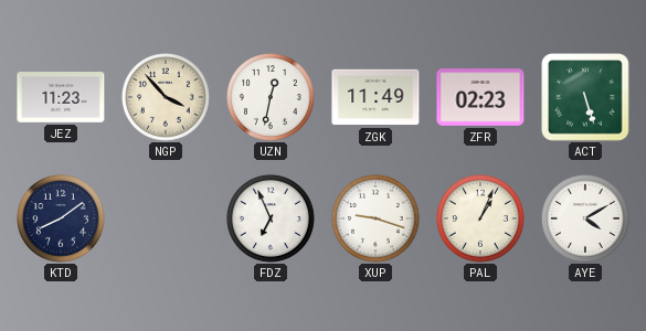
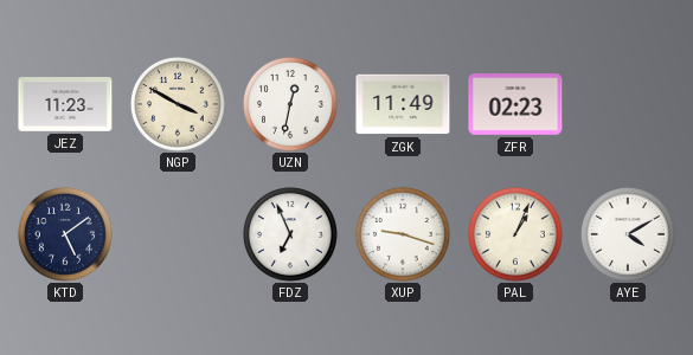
NGP: 3:53 -> 3:50 (178, 104)
ACT: 5:27 -> none (585, 97)
KTD: 8:09 -> 5:09 (65, 234)
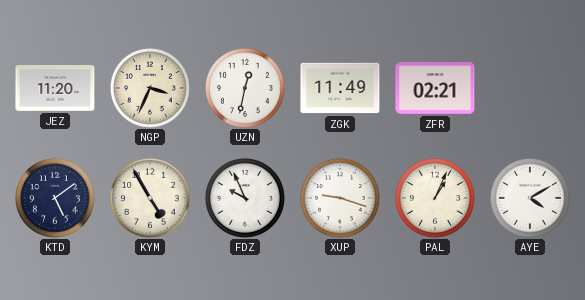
JEZ: 11:23 -> 11:20 (55, 89)
NGP: 3:50 -> 3:34 (150, 88)
ZFR: 02:23 -> 02:21 (435, 88)
KYM: none -> 4:55 (150, 198)
FDZ: 6:56 -> 9:56 (245, 198)
